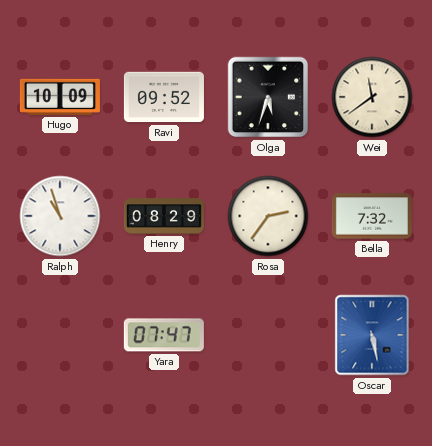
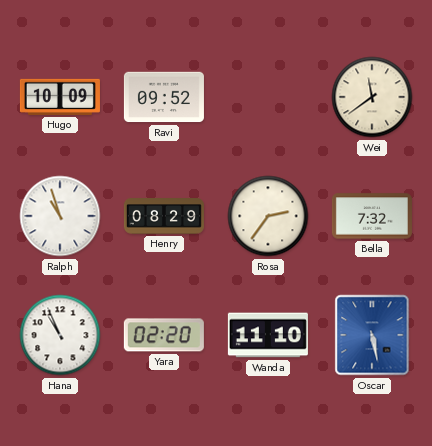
Olga: 5:33 -> none (268, 97)
Hana: none -> 10:56 (60, 335)
Yara: 07:47 -> 02:20 (164, 335)
Wanda: none -> 11:10 (268, 335)
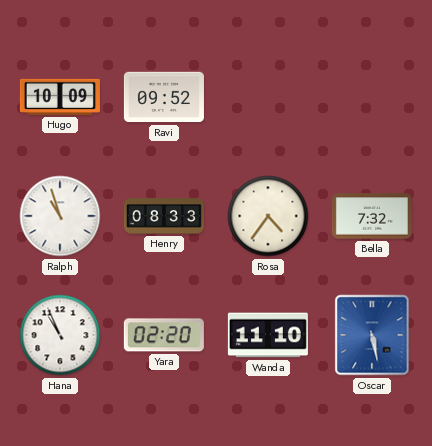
Wei: 11:39 -> none (372, 97)
Henry: 08:29 -> 08:33 (164, 216)
Rosa: 2:36 -> 4:36 (268, 216)
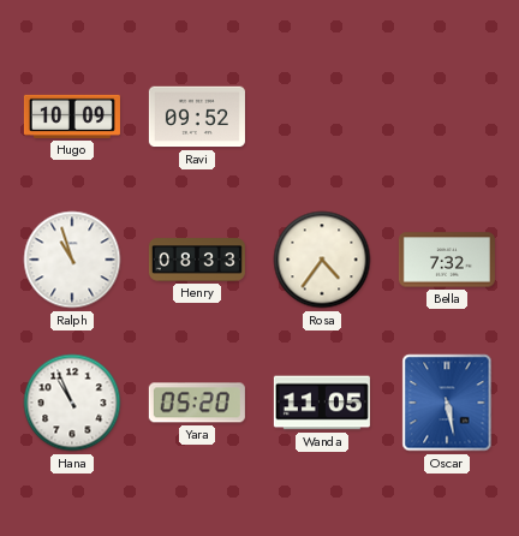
Yara: 02:20 -> 05:20 (197, 403)
Wanda: 11:10 -> 11:05 (322, 403)
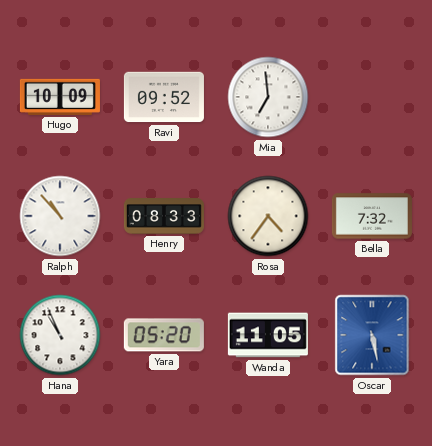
Mia: none -> 6:59 (268, 97)
Ralph: 10:57 -> 10:53 (60, 216)
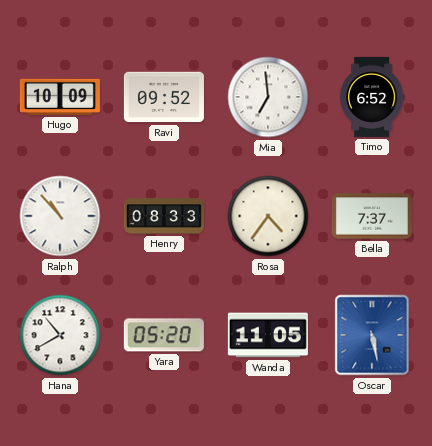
Timo: none -> 6:52 (372, 97)
Bella: 7:32 -> 7:37 (372, 216)
Hana: 10:56 -> 10:40 (60, 335)
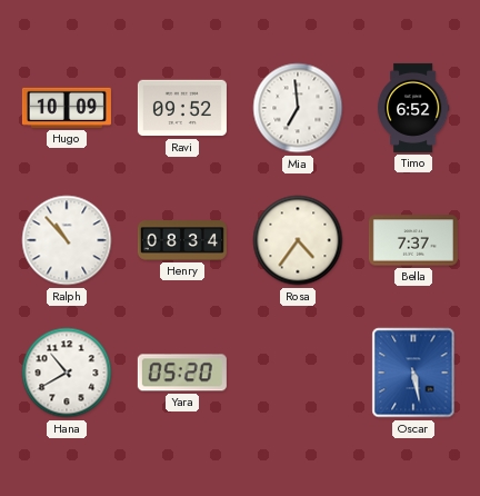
Henry: 08:33 -> 08:34 (182, 240)
Wanda: 11:05 -> none (268, 335)
